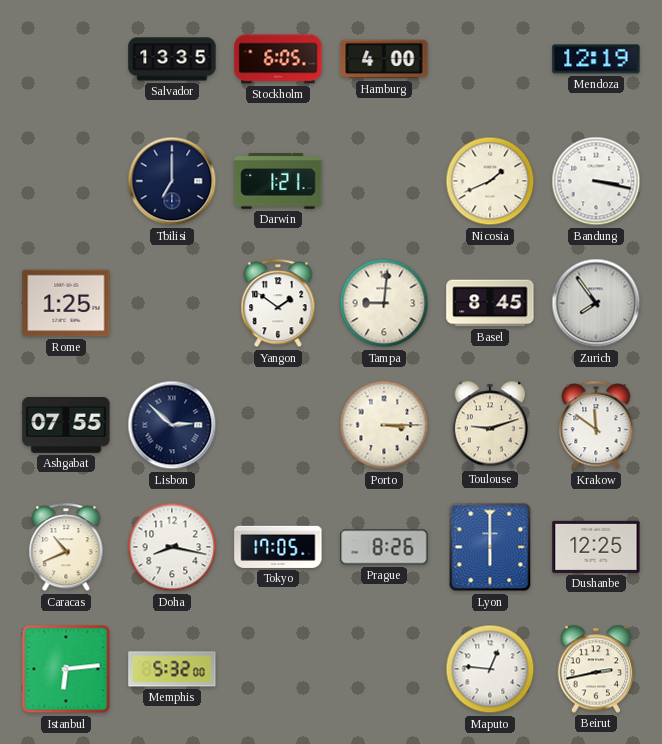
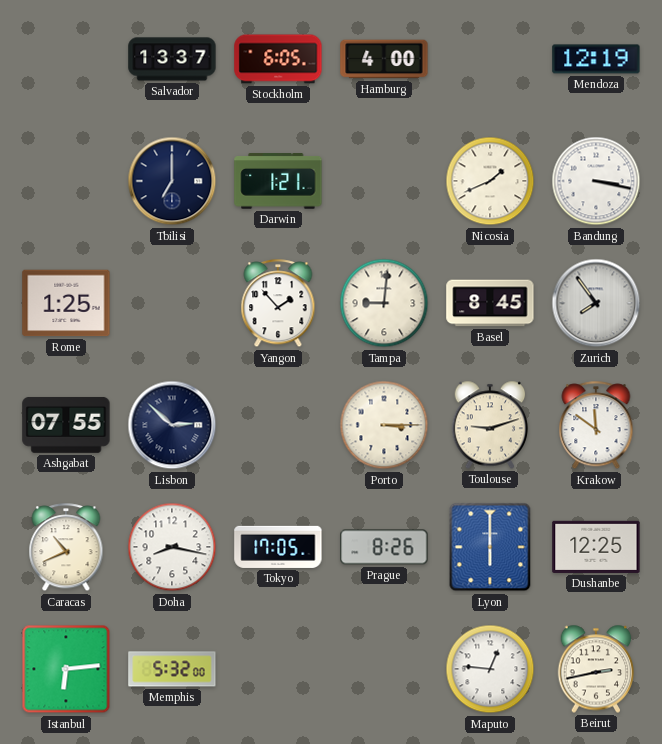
Salvador: 13:35 -> 13:37 (172, 59)
Yangon: 1:51 -> 1:53 (278, 304)
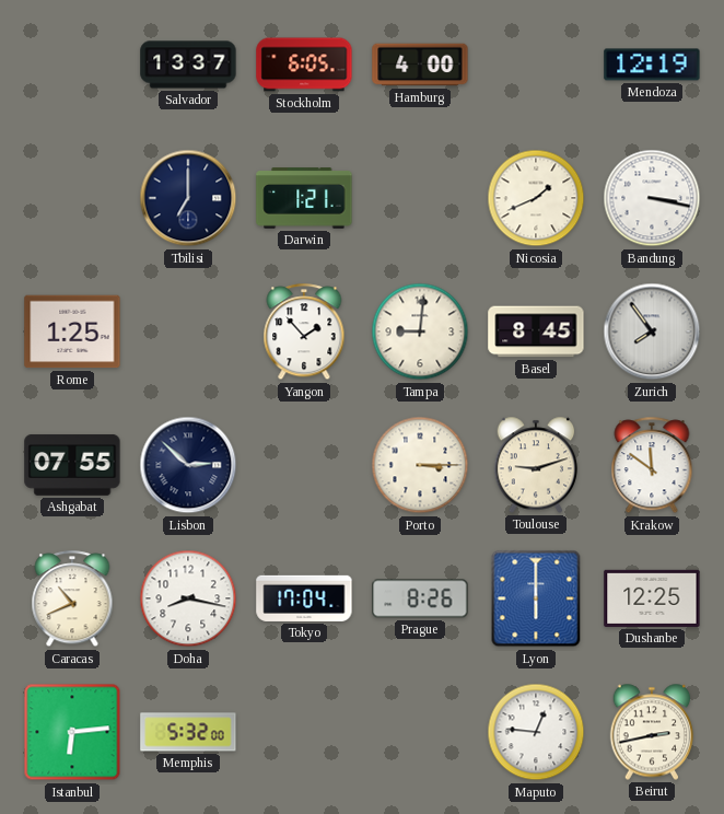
Tokyo: 17:05 -> 17:04 (304, 598)
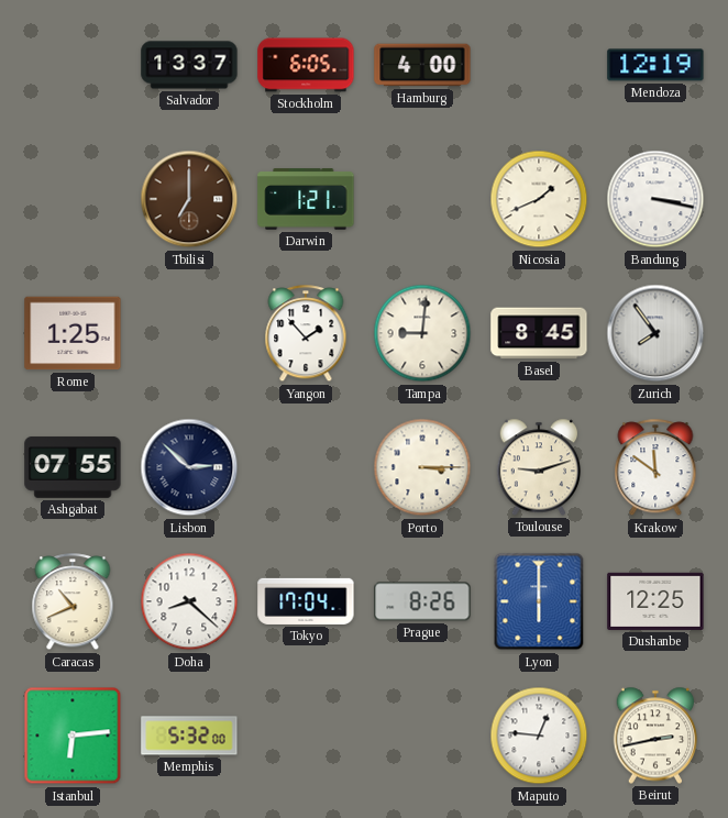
Tbilisi dial: navy -> brown (189, 199)
Doha: 8:17 -> 8:22 (189, 601)
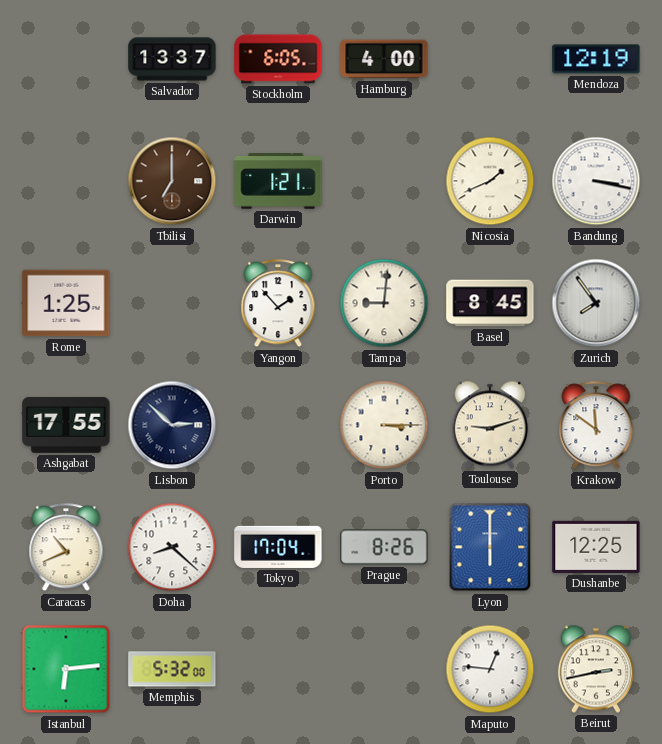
Ashgabat: 07:55 -> 17:55 (66, 425)
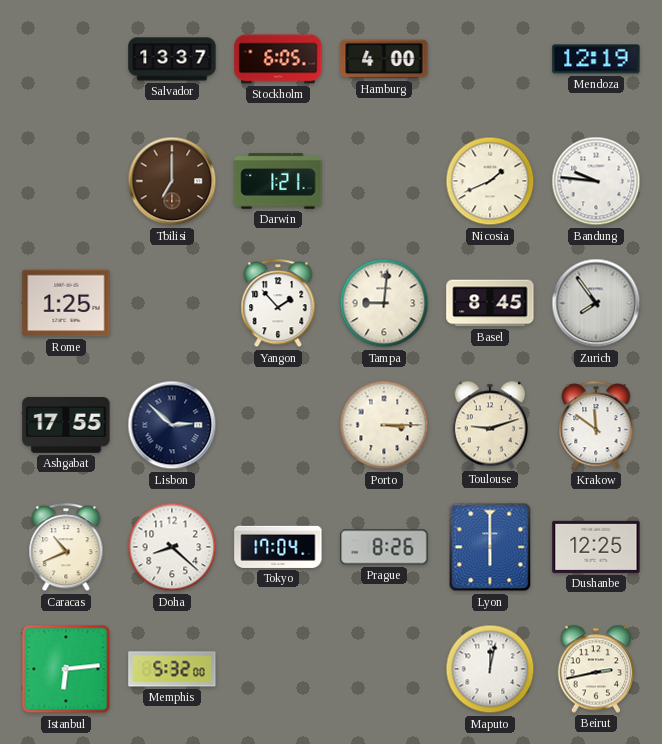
Bandung: 3:17 -> 9:46 (596, 181)
Maputo: 12:46 -> 12:02 (490, 669)
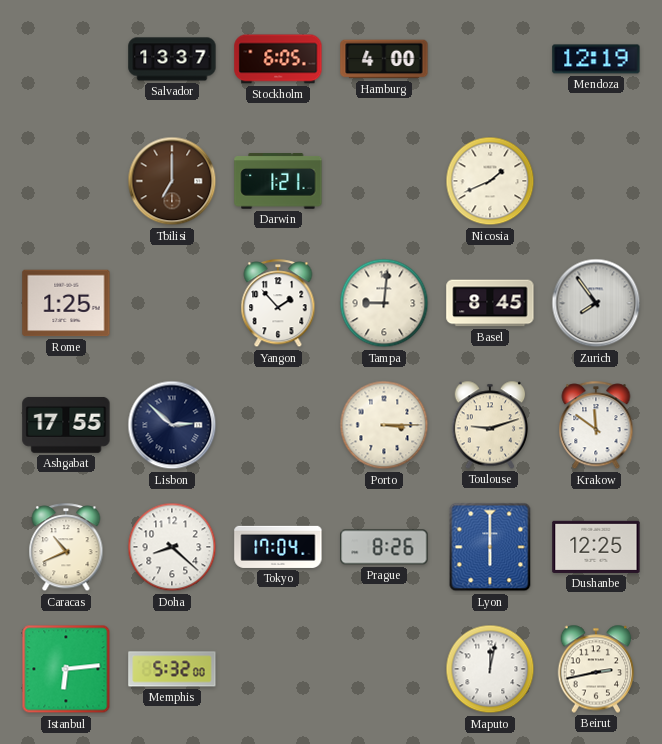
Bandung: 9:46 -> none (596, 181)
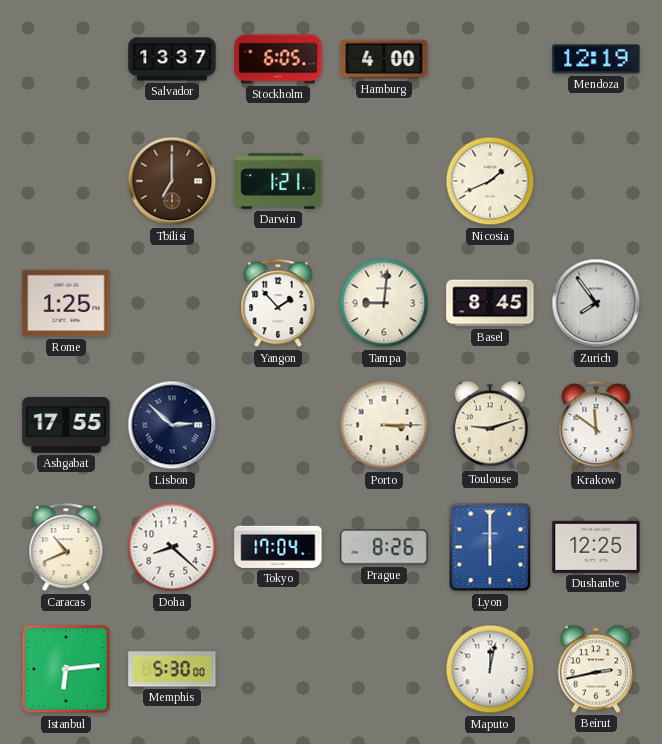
Memphis: 5:32 -> 5:30 (172, 669)
